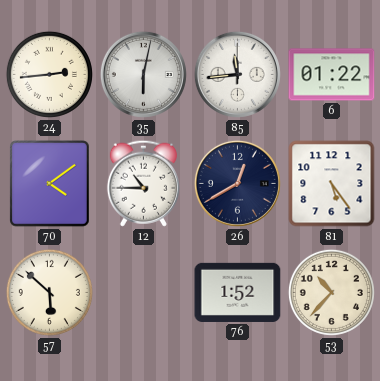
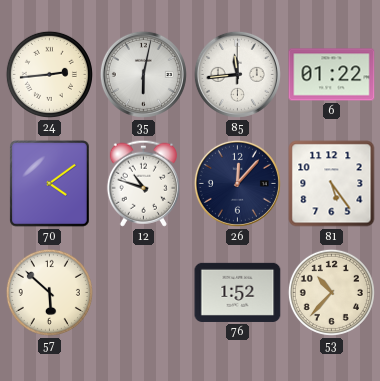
12: 10:45 -> 10:48 (143, 183)
26: 12:40 -> 12:07 (237, 183)
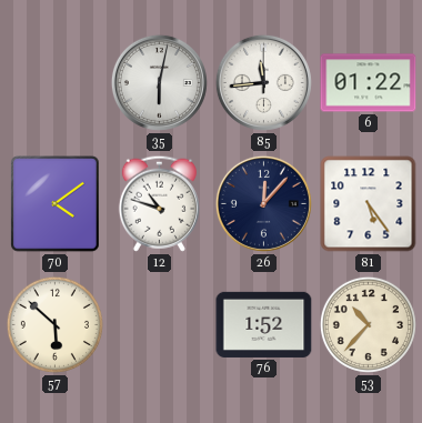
24: 2:44 -> none (49, 74)
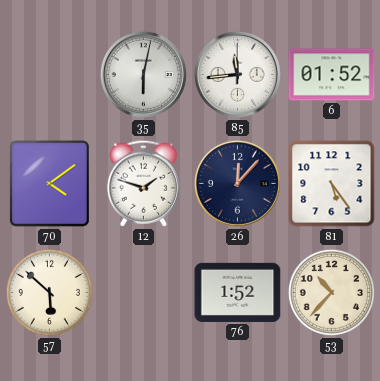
6: 01:22 -> 01:52 (332, 75)
12: 10:48 -> 1:48 (143, 183)
